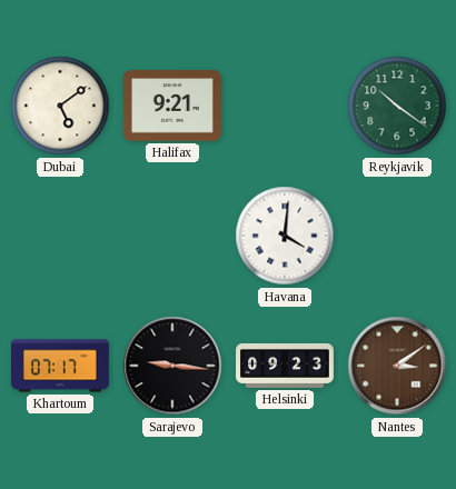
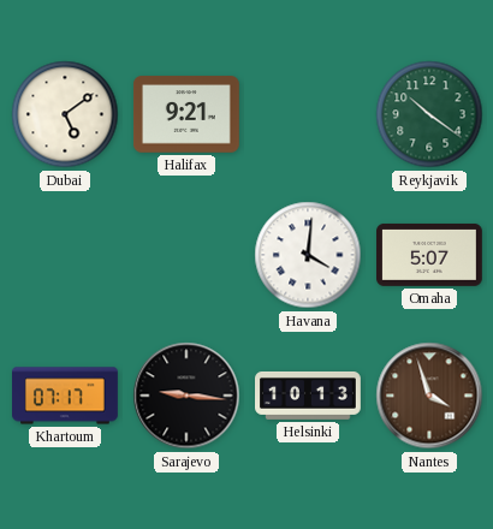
Omaha: none -> 5:07 (430, 255)
Helsinki: 09:23 -> 10:13 (309, 396)
Nantes: 3:09 -> 3:57 (429, 396)
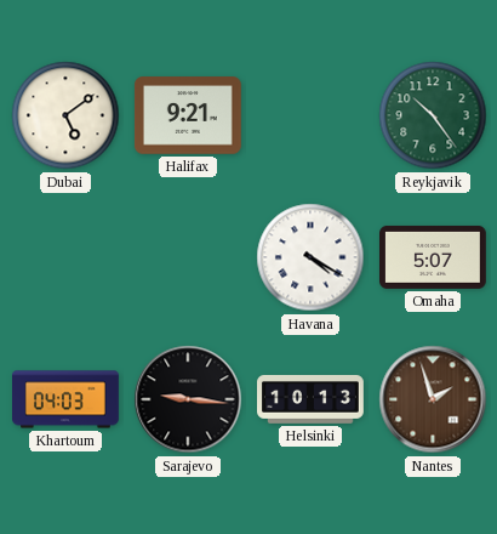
Reykjavik: 10:21 -> 10:24 (433, 115)
Havana: 4:01 -> 4:20 (310, 257)
Khartoum: 07:17 -> 04:03 (67, 399)
Nantes: 3:57 -> 1:57 (433, 399)
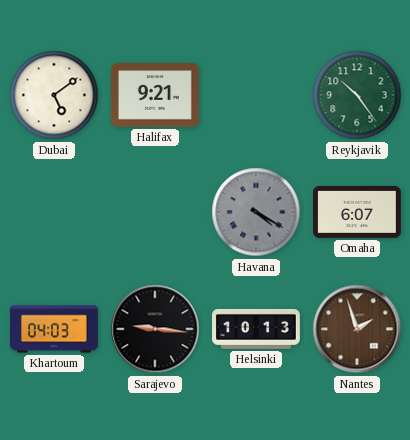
Havana dial: white -> grey (256, 212)
Omaha: 5:07 -> 6:07 (358, 212)
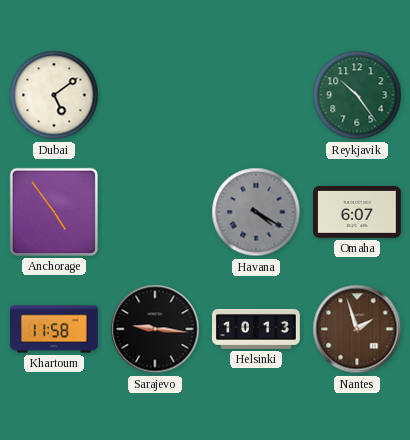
Halifax: 9:21 -> none (155, 95)
Anchorage: none -> 4:54 (54, 212)
Khartoum: 04:03 -> 11:58 (55, 329)
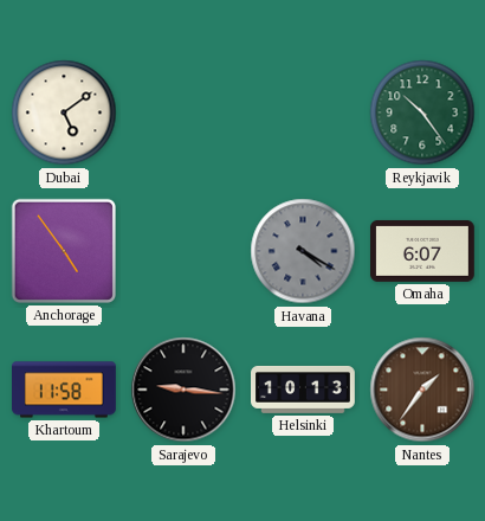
Nantes: 1:57 -> 1:36 (422, 390)
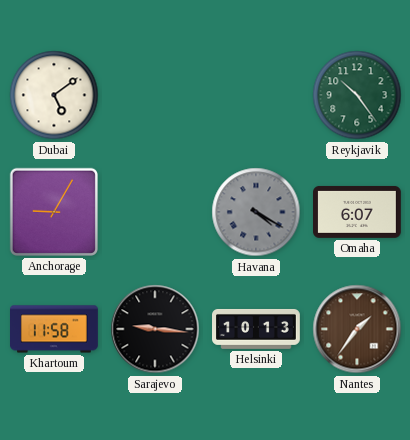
Anchorage: 4:54 -> 9:05 (54, 212)
